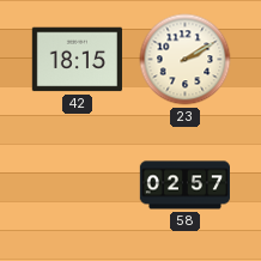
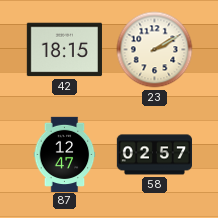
87: none -> 12:47 (65, 154)
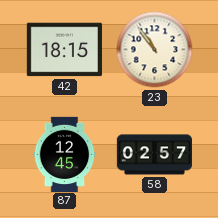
23: 2:10 -> 10:54 (155, 50)
87: 12:47 -> 12:45 (65, 154)
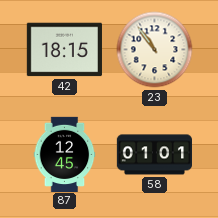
58: 02:57 -> 01:01 (155, 155)
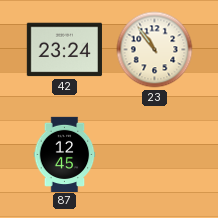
42: 18:15 -> 23:24 (64, 50)
58: 01:01 -> none (155, 155)
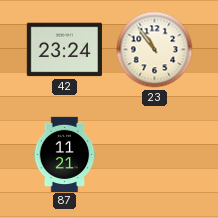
87: 12:45 -> 11:21 (65, 154)
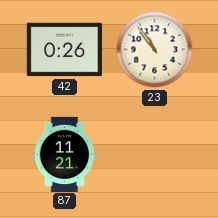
42: 23:24 -> 0:26 (64, 50)
